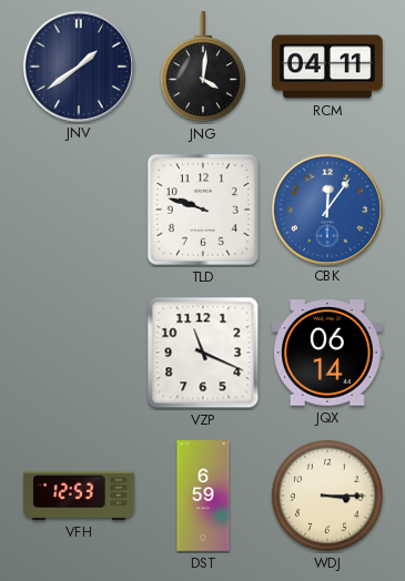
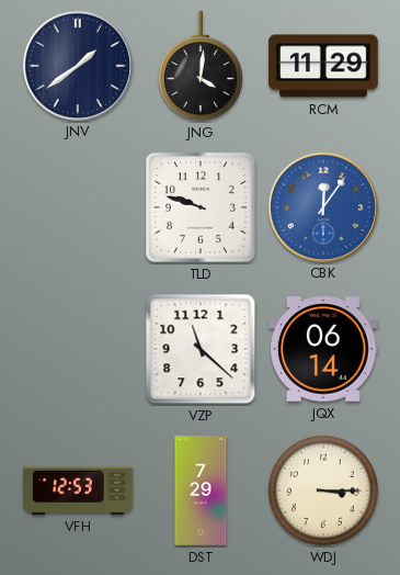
RCM: 04:11 -> 11:29 (323, 66)
VZP: 11:19 -> 11:22 (201, 349)
DST: 6:59 -> 7:29 (201, 491)
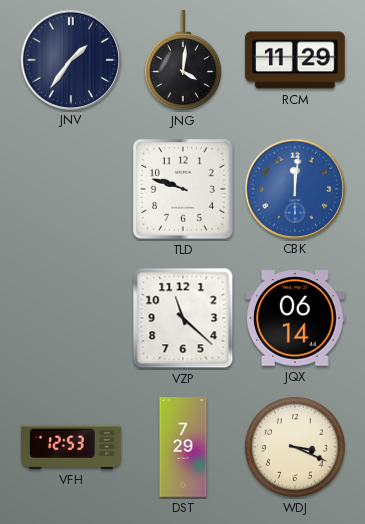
JNV: 1:39 -> 1:36 (70, 59)
CBK: 12:06 -> 12:01 (294, 188)
WDJ: 3:15 -> 3:19 (295, 447)
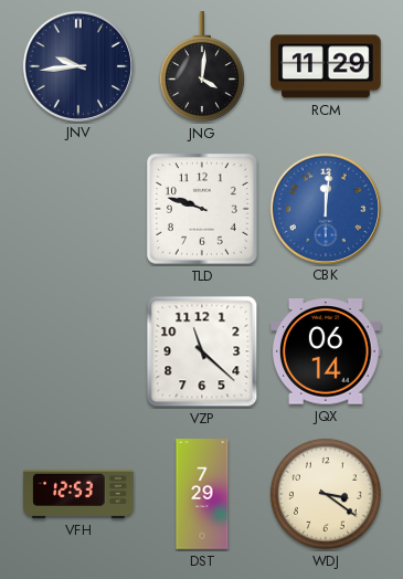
JNV: 1:36 -> 9:44 (77, 65)
WDJ: 3:19 -> 3:21 (326, 494)
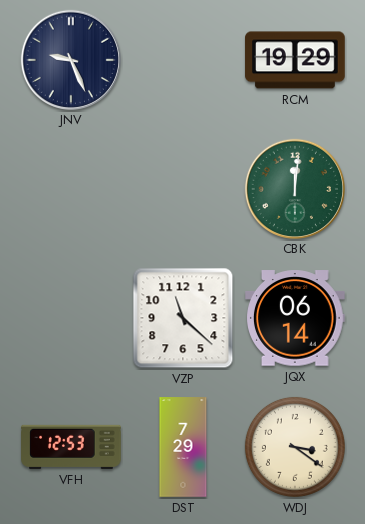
JNV: 9:44 -> 9:26 (70, 59)
JNG: 4:01 -> none (202, 66)
RCM: 11:29 -> 19:29 (295, 60)
TLD: 9:48 -> none (203, 210)
CBK dial: blue -> green (294, 188)
